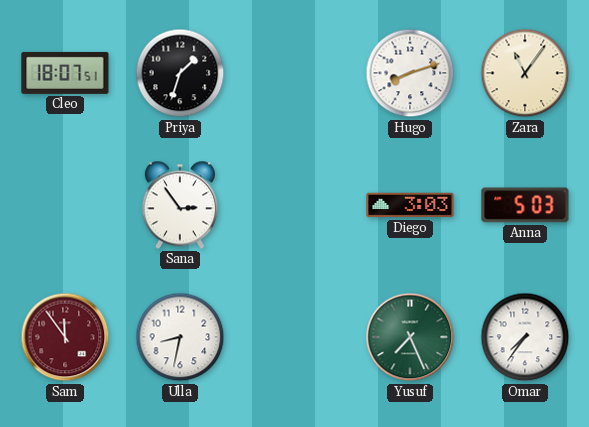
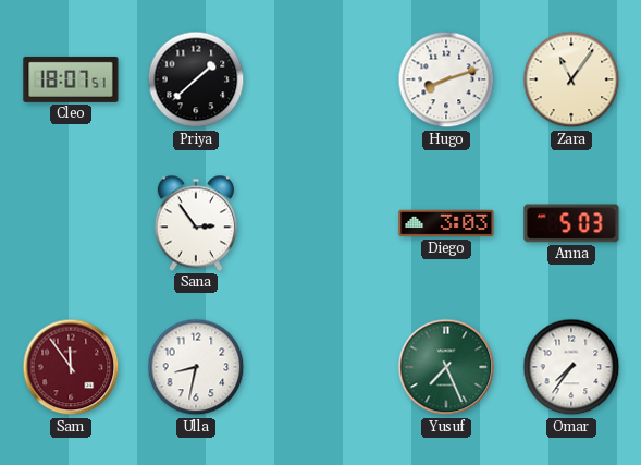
Priya: 1:33 -> 1:38 (196, 79)
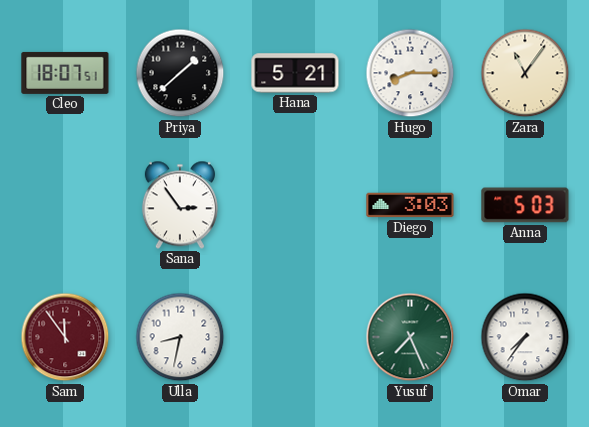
Hana: none -> 5:21 (295, 73)
Hugo: 8:12 -> 8:15 (410, 73)
